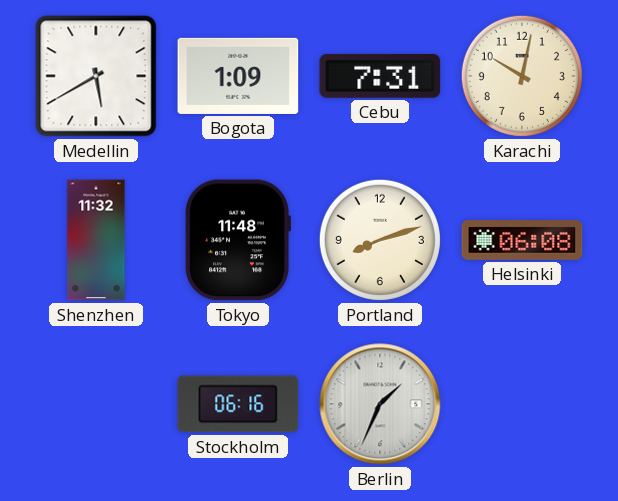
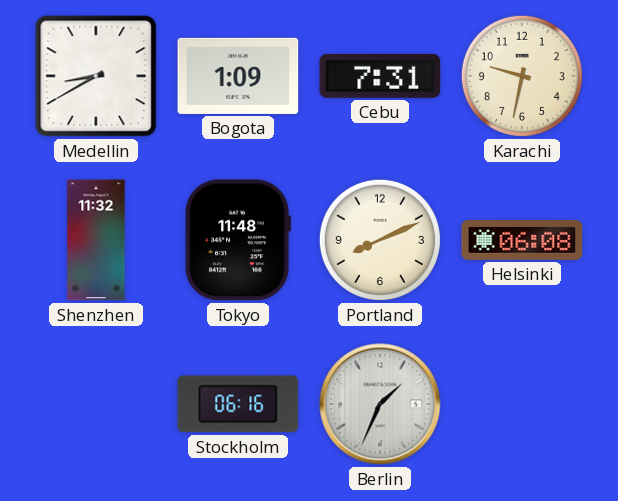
Medellin: 5:40 -> 8:40 (96, 76)
Karachi: 10:02 -> 9:32 (522, 76)
Portland: 8:12 -> 8:11 (380, 240)
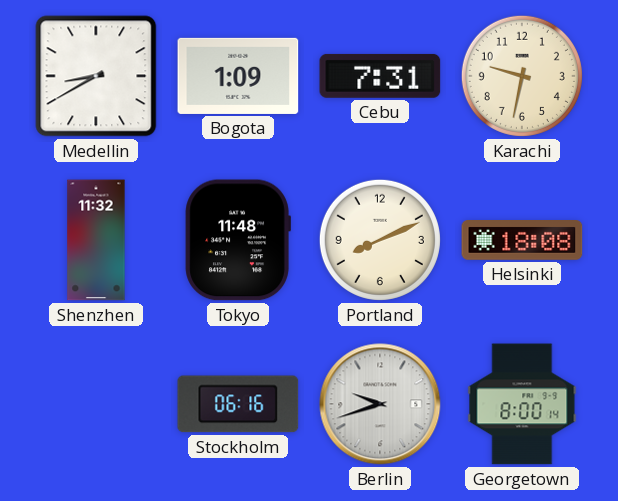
Helsinki: 06:08 -> 18:08 (522, 241)
Berlin: 1:34 -> 9:42 (380, 404)
Georgetown: none -> 8:00 (522, 404)
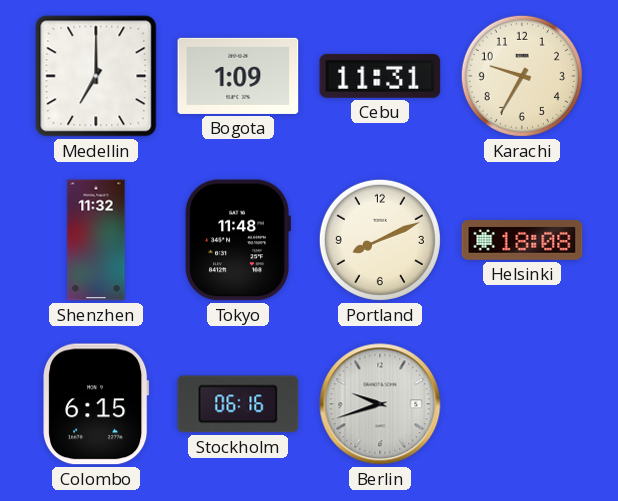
Medellin: 8:40 -> 7:00 (96, 76)
Cebu: 7:31 -> 11:31 (380, 76)
Karachi: 9:32 -> 9:35 (522, 76)
Colombo: none -> 6:15 (96, 404)
Georgetown: 8:00 -> none (522, 404)
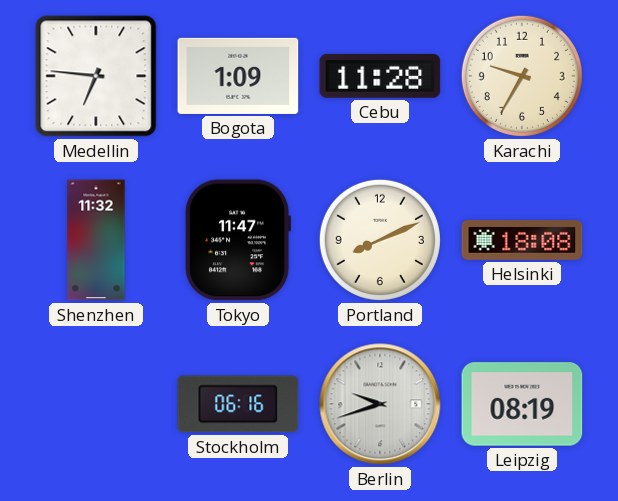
Medellin: 7:00 -> 6:46 (96, 76)
Cebu: 11:31 -> 11:28 (380, 76)
Tokyo: 11:48 -> 11:47 (238, 240)
Colombo: 6:15 -> none (96, 404)
Leipzig: none -> 08:19 (522, 404)
